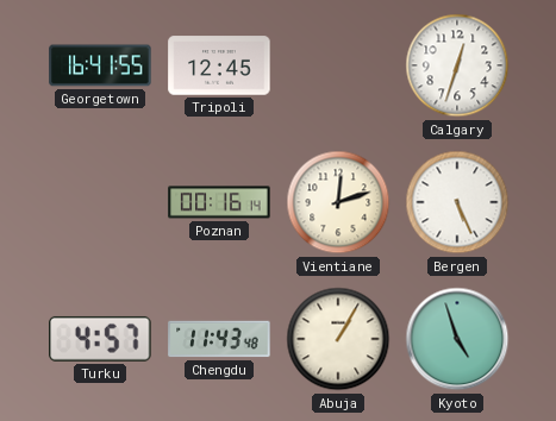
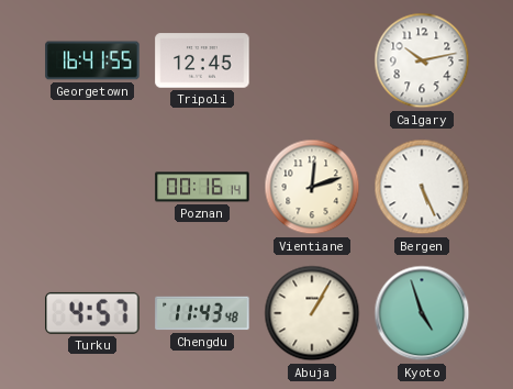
Calgary: 12:33 -> 10:13 (422, 60)
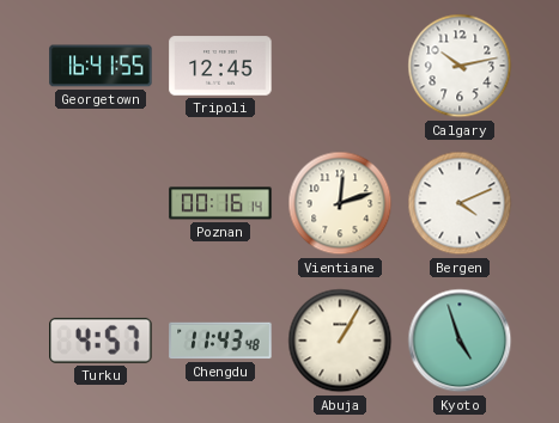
Bergen: 5:26 -> 4:11 (460, 203)
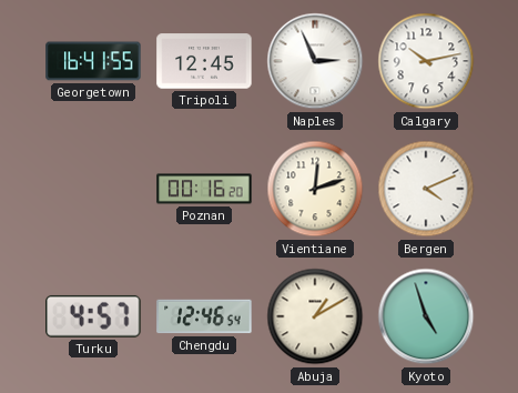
Naples: none -> 2:56 (315, 61)
Poznan: 00:16:14 -> 00:16:20 (204, 189)
Chengdu: 11:43 -> 12:46 (204, 316)
Abuja: 1:05 -> 1:10 (315, 316)
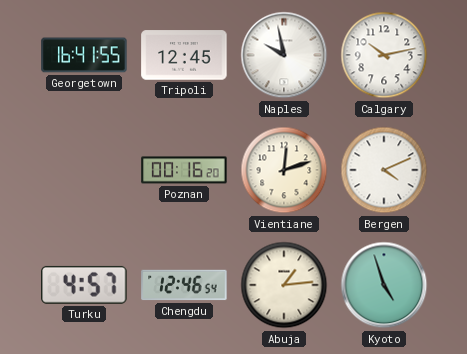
Naples: 2:56 -> 9:58 (284, 55)
Abuja: 1:10 -> 1:14 (284, 285)
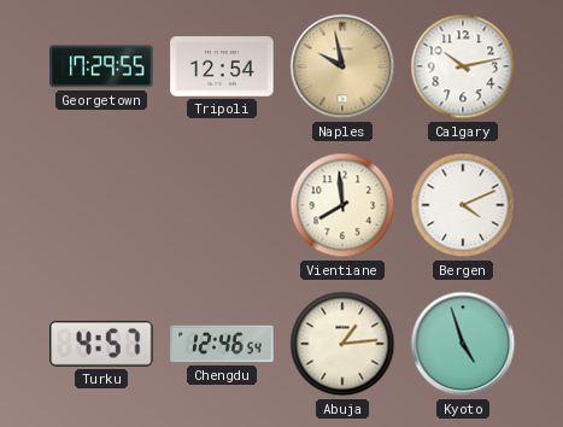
Georgetown: 16:41 -> 17:29 (101, 66)
Tripoli: 12:45 -> 12:54 (222, 66)
Naples dial: white -> champagne (342, 66)
Poznan: 00:16 -> none (184, 170)
Vientiane: 12:12 -> 7:59 (342, 205)
